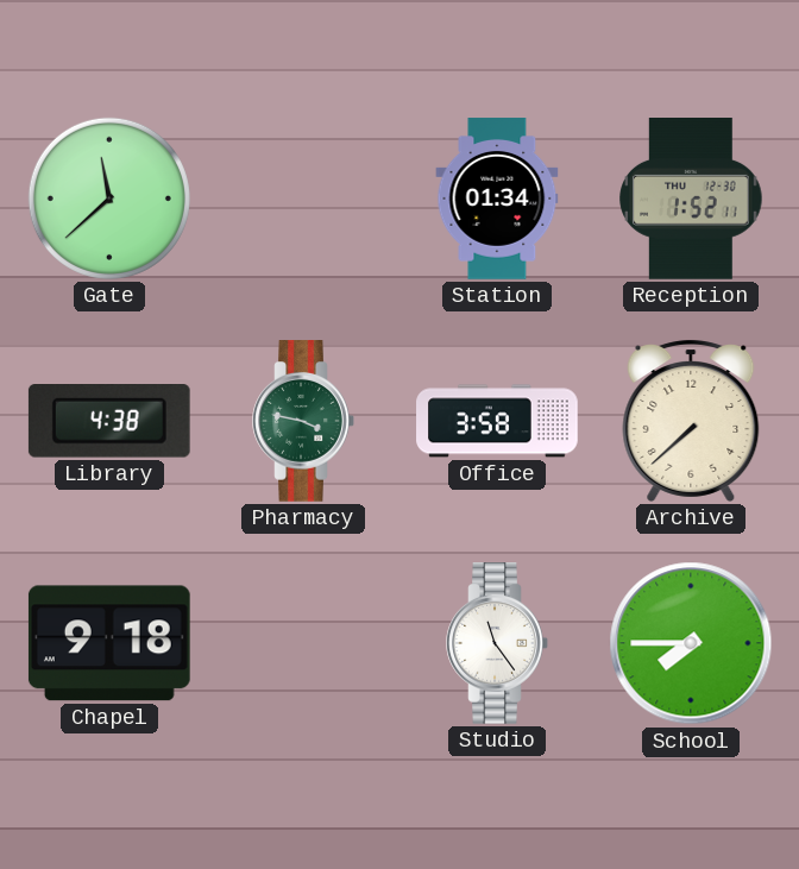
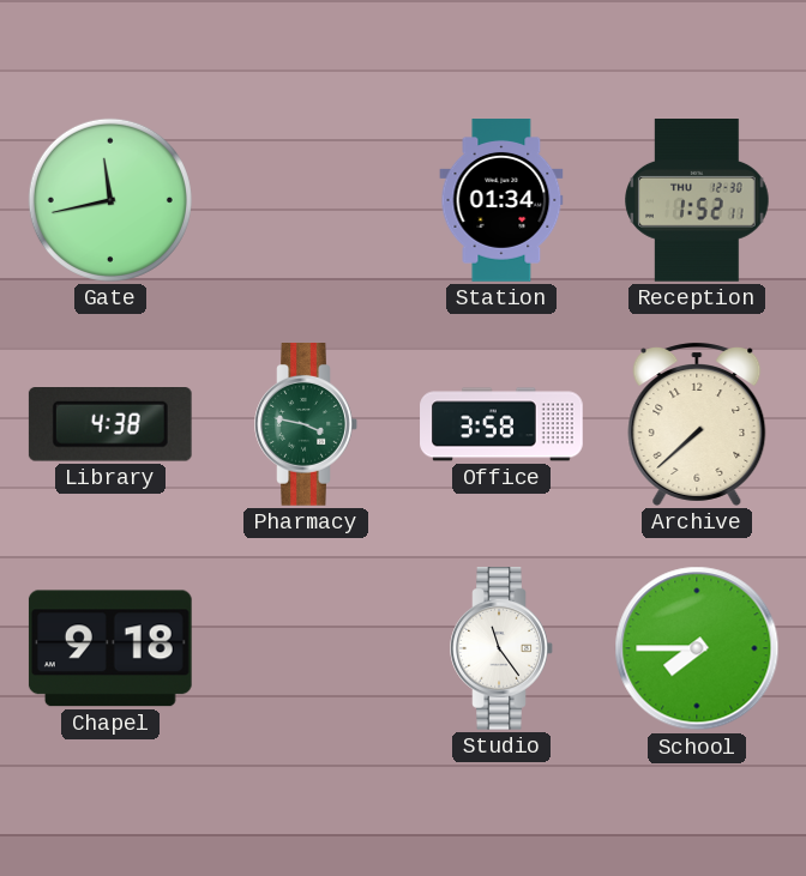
Gate: 11:38 -> 11:43 (110, 200)
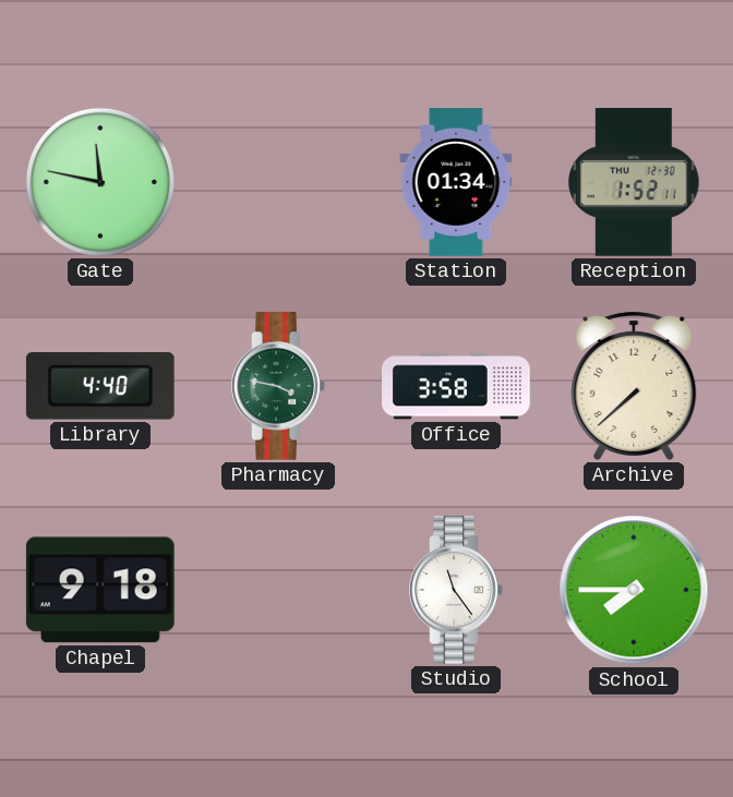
Gate: 11:43 -> 11:47 (100, 182)
Library: 4:38 -> 4:40 (100, 387)
